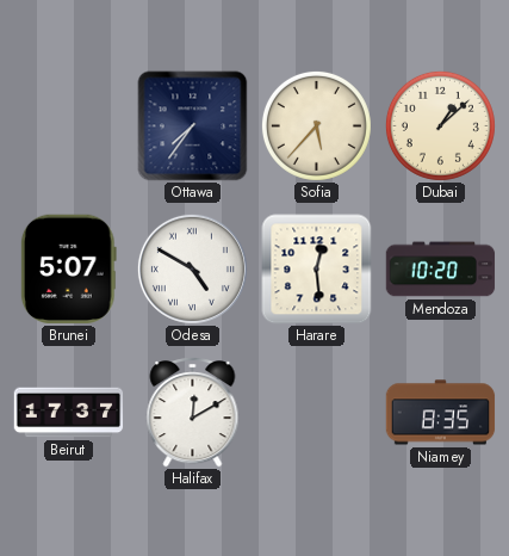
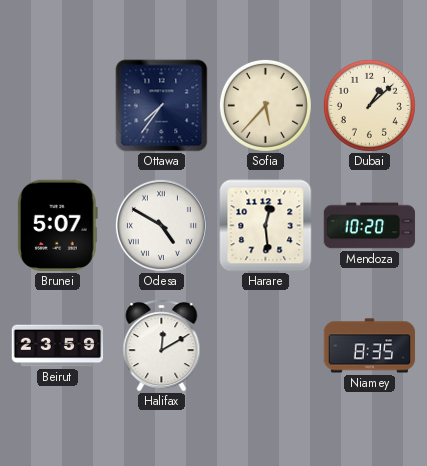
Beirut: 17:37 -> 23:59 (58, 346)
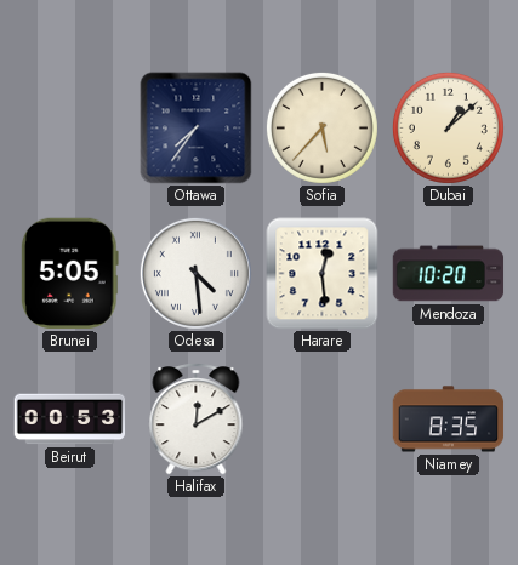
Brunei: 5:07 -> 5:05 (69, 274)
Odesa: 4:50 -> 4:29 (195, 273)
Beirut: 23:59 -> 00:53 (70, 420)
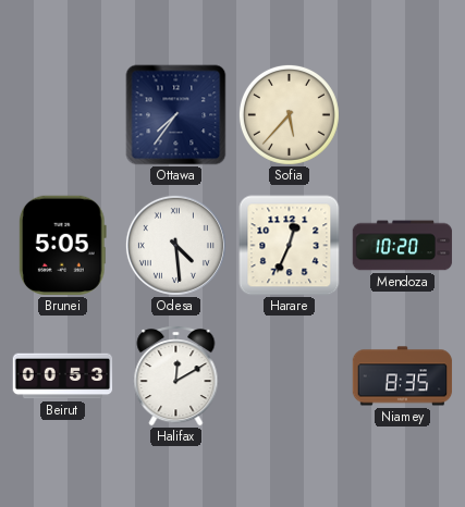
Dubai: 1:08 -> none (448, 127)
Harare: 12:29 -> 12:34 (290, 246)
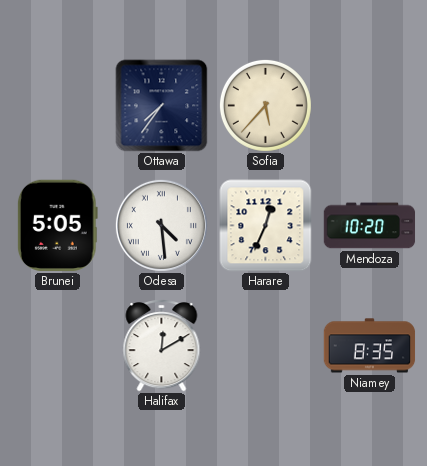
Beirut: 00:53 -> none (63, 376)
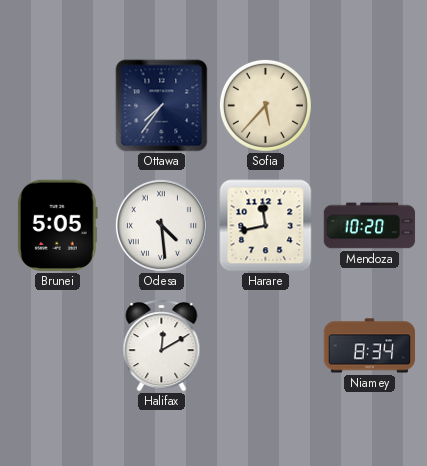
Harare: 12:34 -> 11:43 (266, 226)
Niamey: 8:35 -> 8:34 (370, 346)
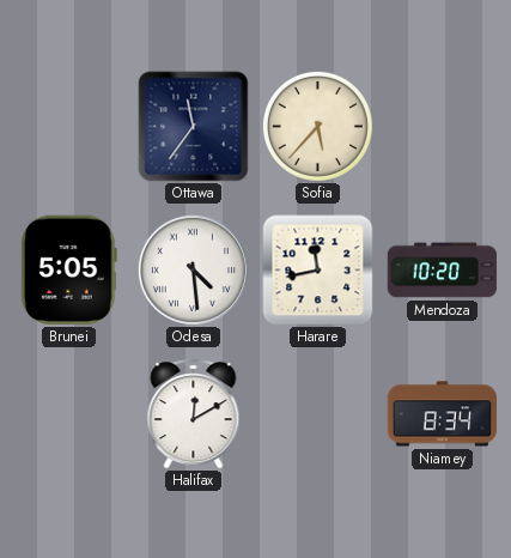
Ottawa: 7:36 -> 11:36 (194, 127)
